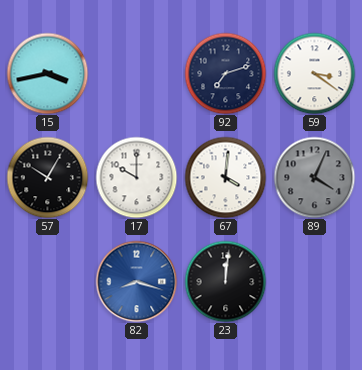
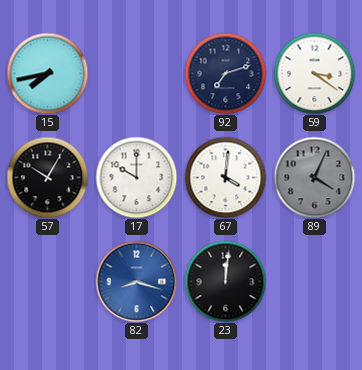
15: 3:43 -> 7:43 (47, 73)
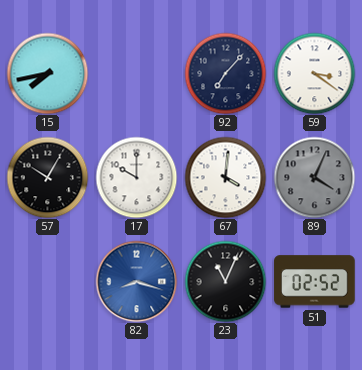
92: 7:12 -> 7:07 (225, 73)
23: 12:01 -> 11:04 (225, 281)
51: none -> 02:52 (315, 282)
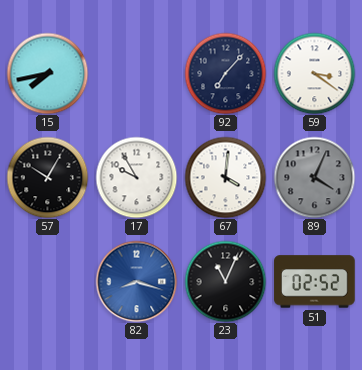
17: 10:00 -> 9:55 (136, 177)
